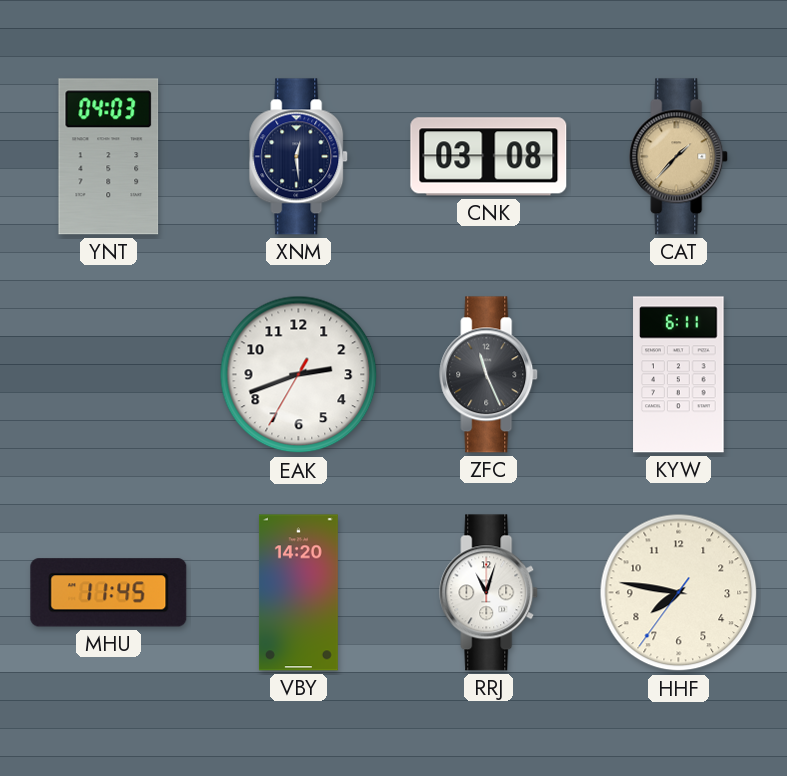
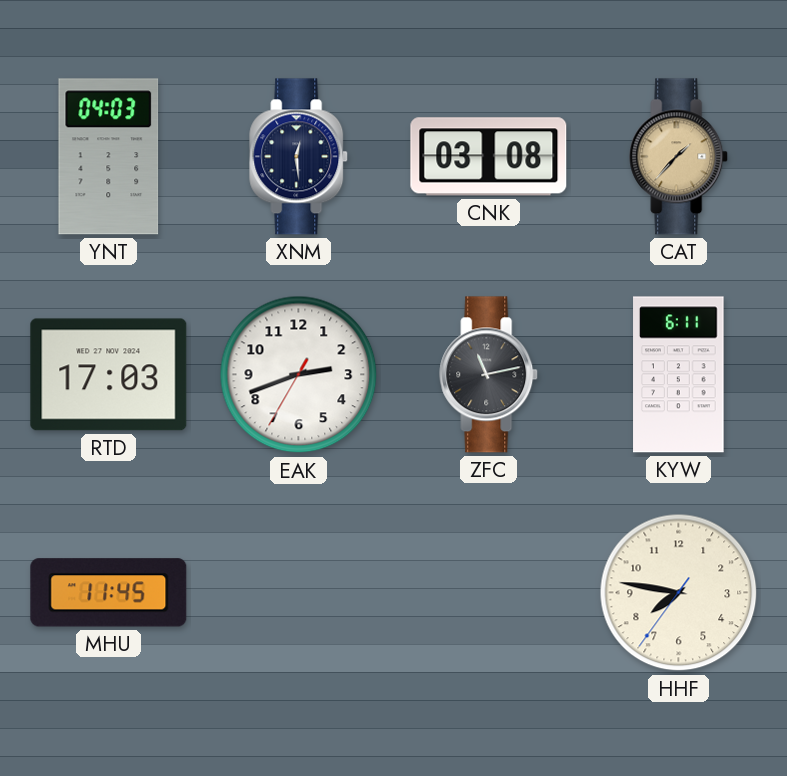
RTD: none -> 17:03 (109, 375)
ZFC: 11:26 -> 11:13 (489, 375)
VBY: 14:20 -> none (298, 593)
RRJ: 11:03 -> none (489, 593)
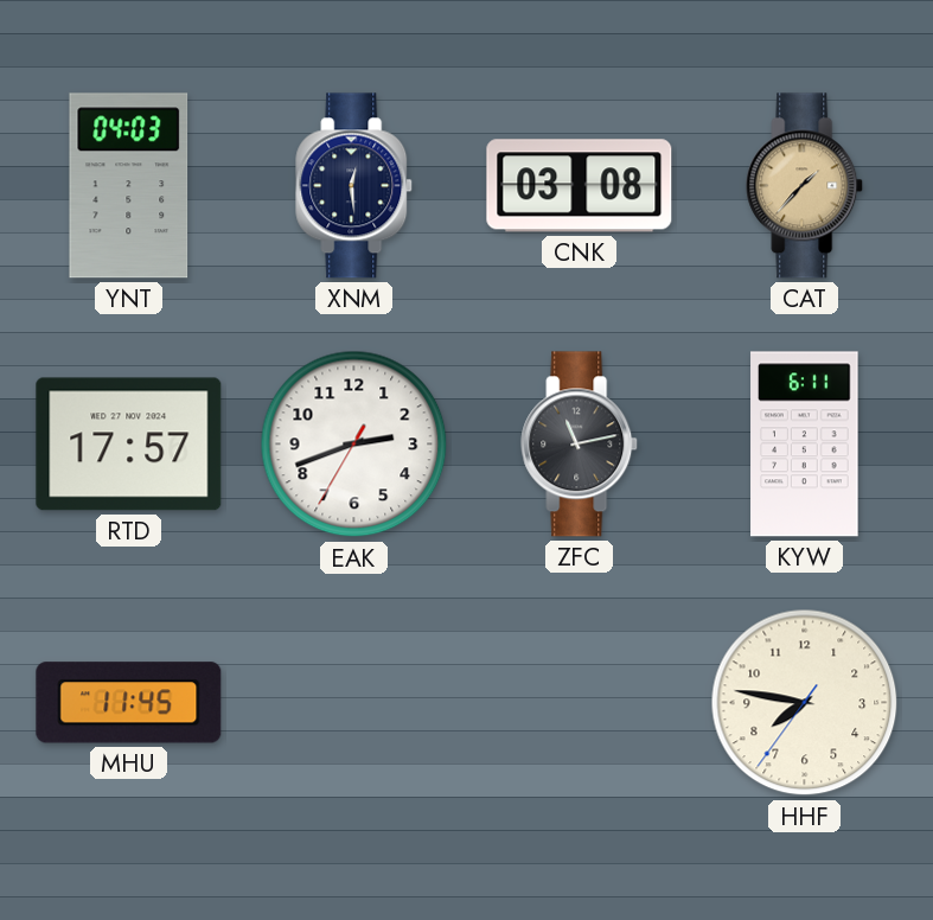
RTD: 17:03 -> 17:57 (129, 445)
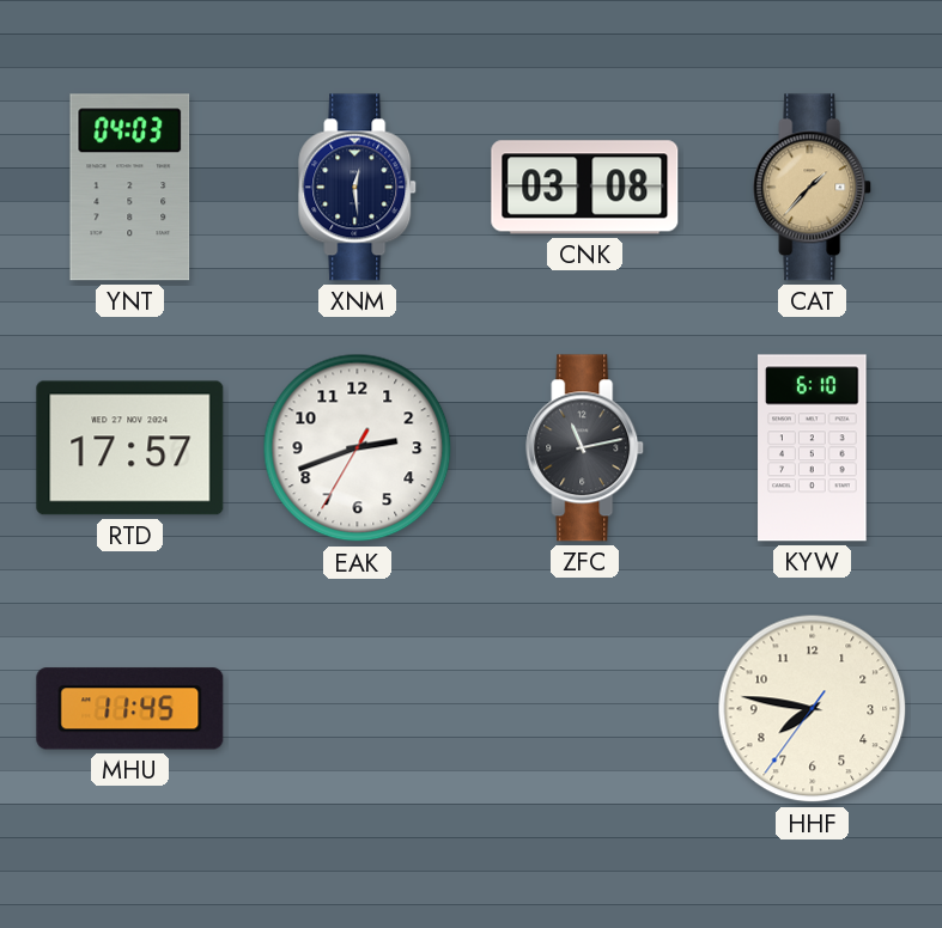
KYW: 6:11 -> 6:10 (813, 448)
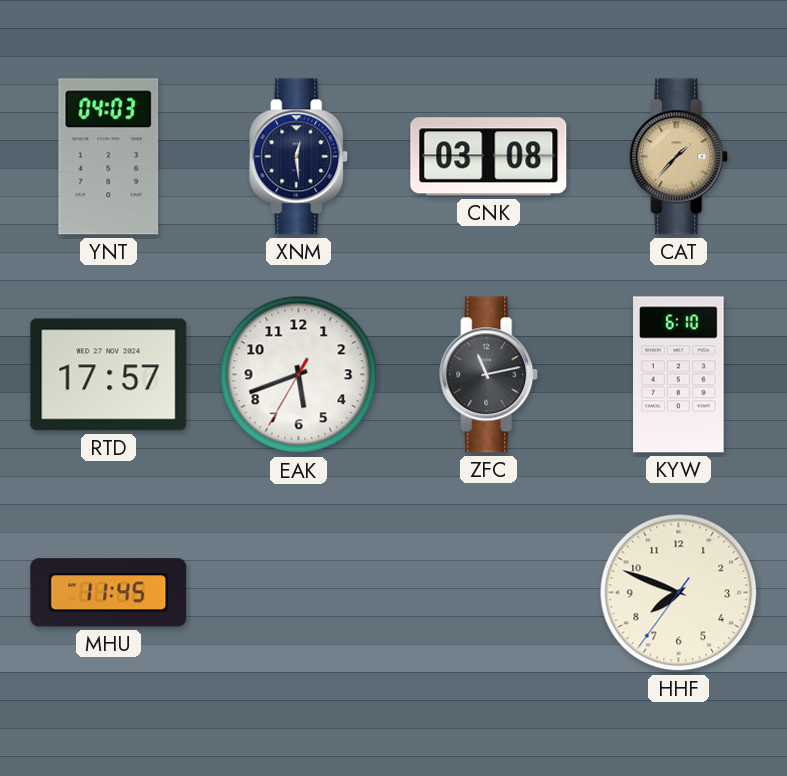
EAK: 2:41 -> 5:41 (299, 375)
HHF: 7:46 -> 7:48 (679, 593)
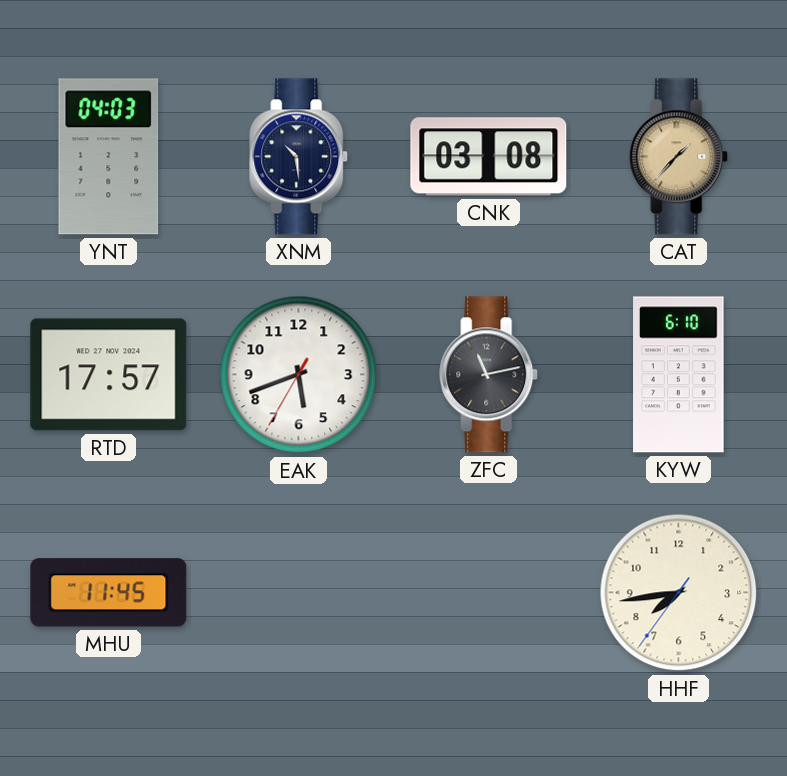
XNM: 12:29 -> 10:29 (299, 157)
HHF: 7:48 -> 7:43 (679, 593)
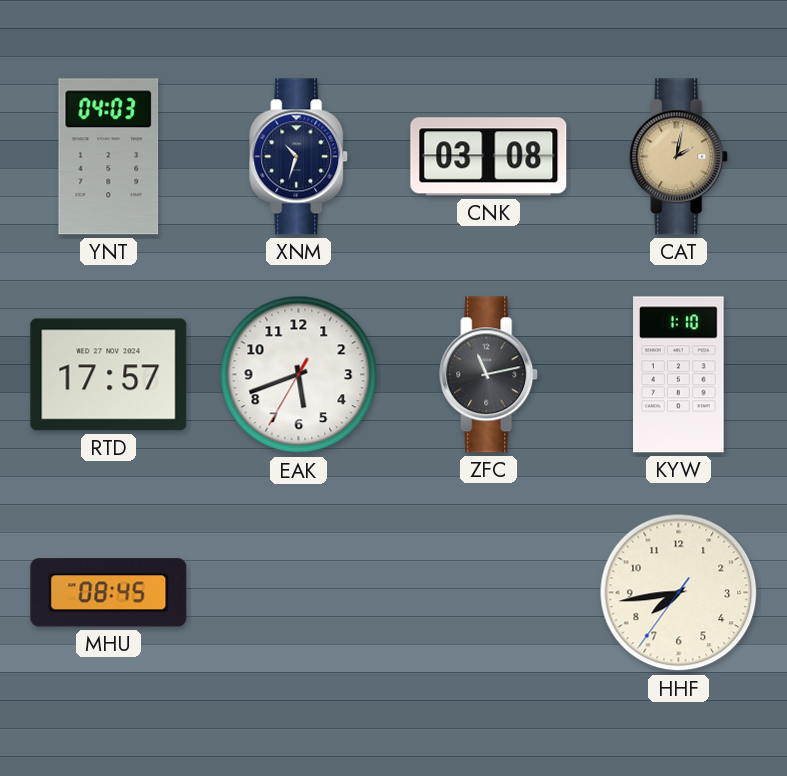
XNM: 10:29 -> 10:33 (299, 157)
CAT: 1:37 -> 2:02 (679, 157)
KYW: 6:10 -> 1:10 (679, 375)
MHU: 11:45 -> 08:45 (109, 593)
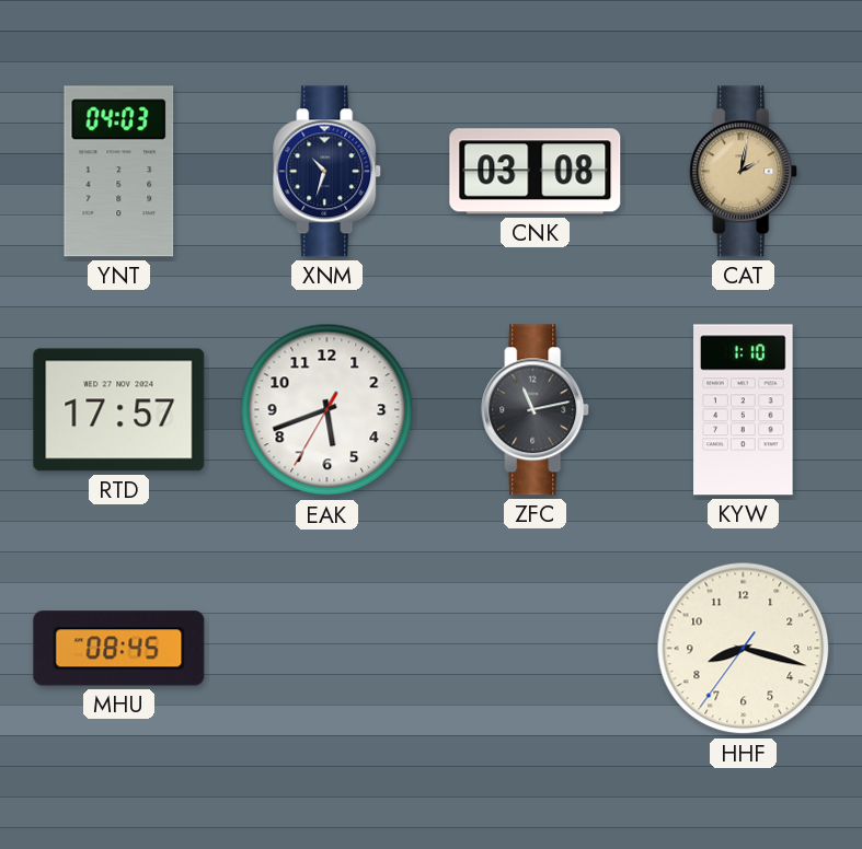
HHF: 7:43 -> 8:17 (744, 649)
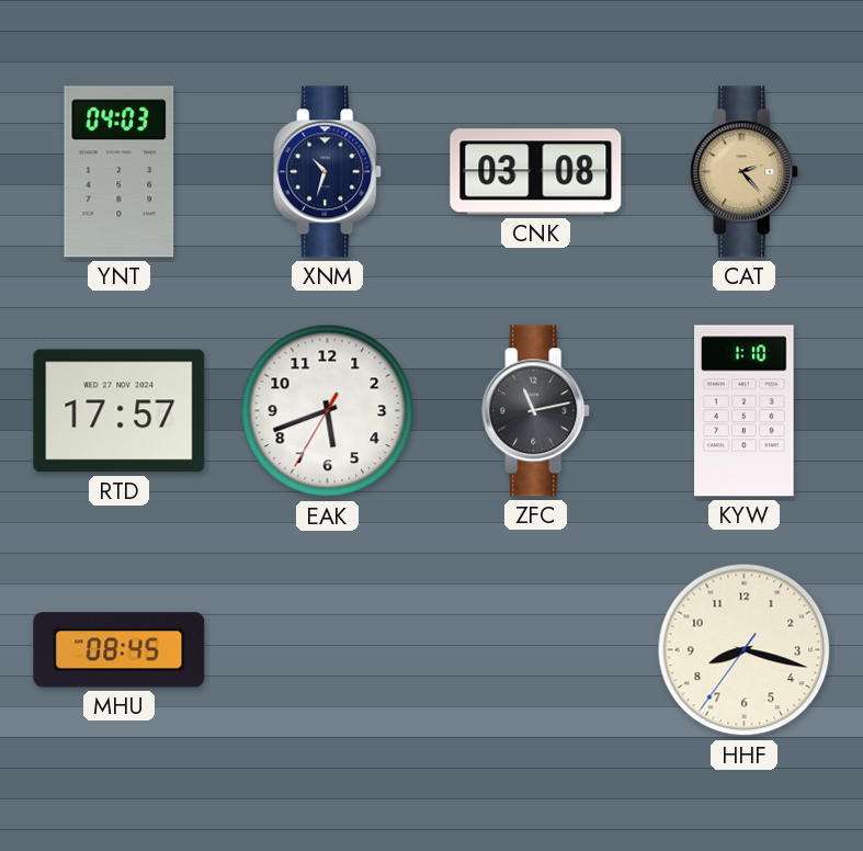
CAT: 2:02 -> 2:23 (745, 172)
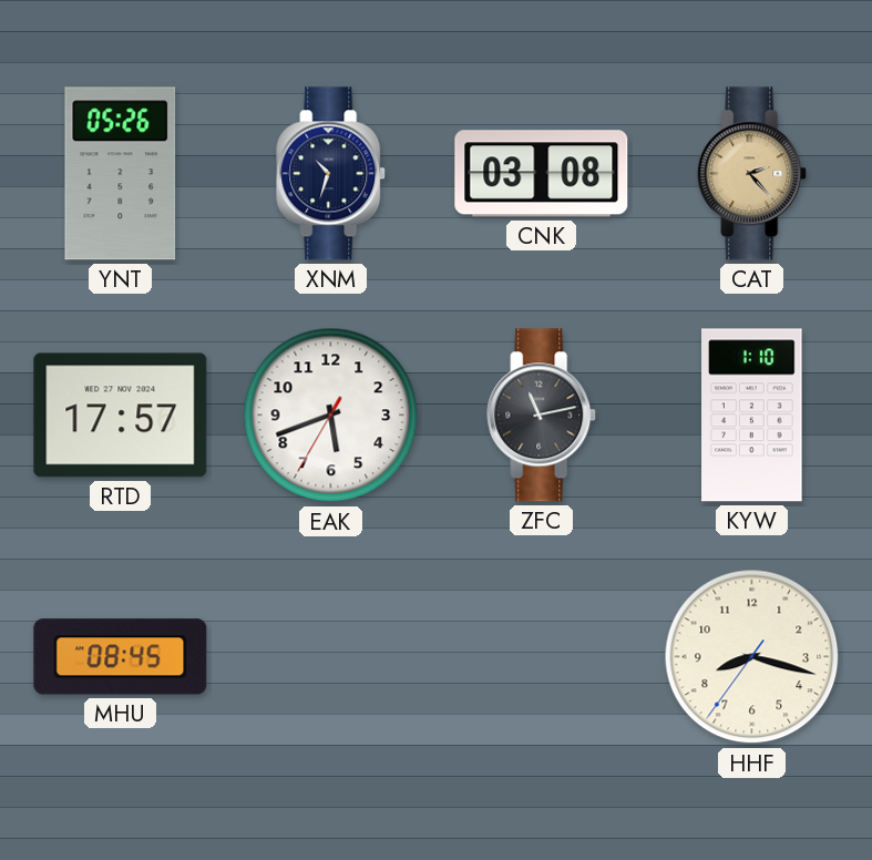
YNT: 04:03 -> 05:26 (121, 174)
